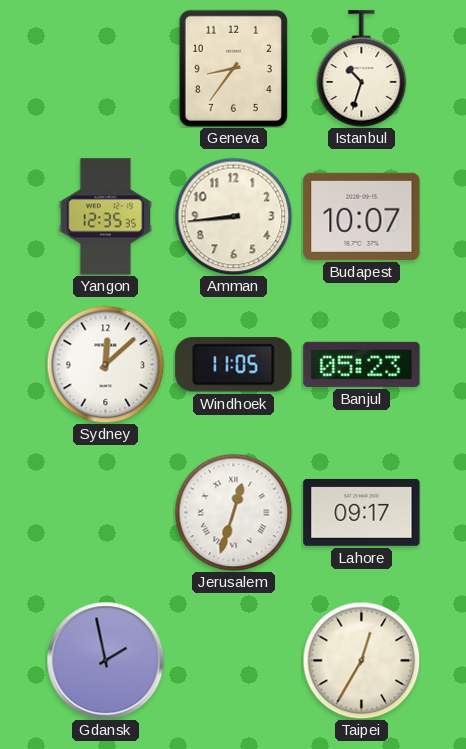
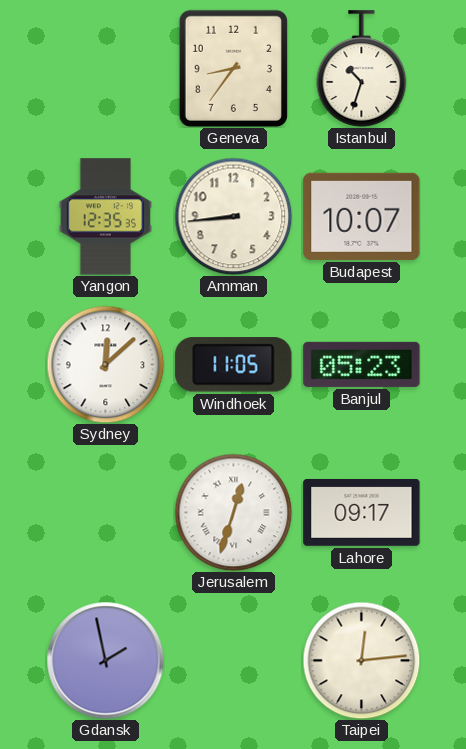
Taipei: 12:35 -> 12:14 (361, 660)
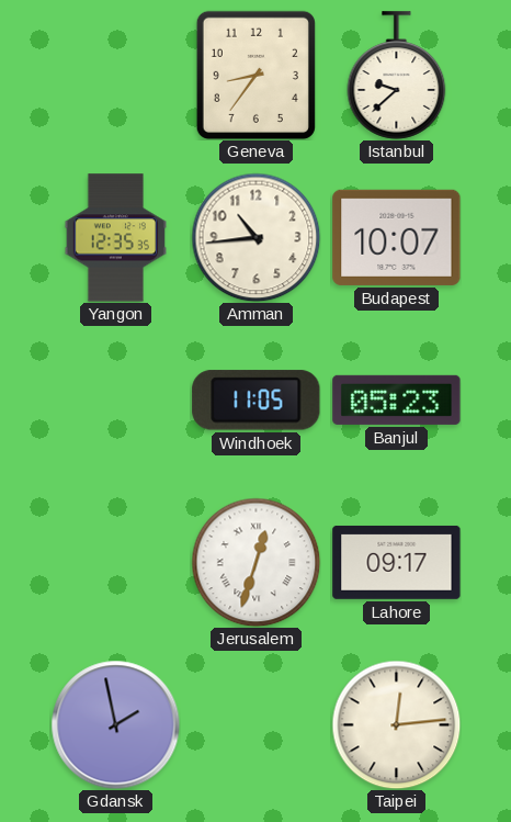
Istanbul: 10:33 -> 9:38 (397, 76)
Amman: 8:44 -> 10:44 (256, 237)
Sydney: 12:08 -> none (105, 364)
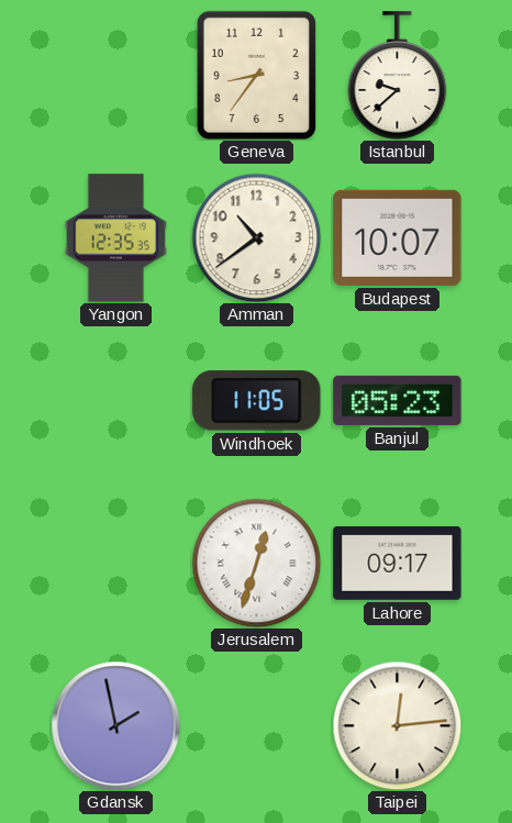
Amman: 10:44 -> 10:39 (256, 237)
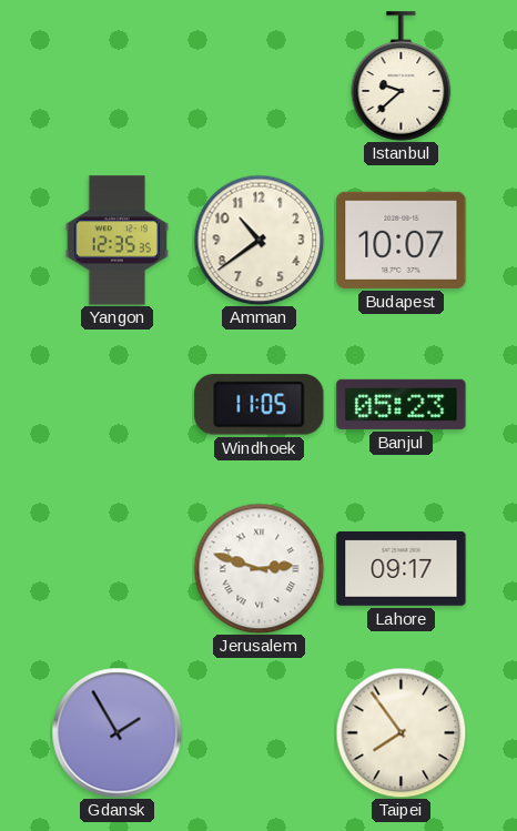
Geneva: 8:36 -> none (256, 75)
Jerusalem: 12:33 -> 2:48 (258, 568)
Gdansk: 1:58 -> 1:55 (116, 732)
Taipei: 12:14 -> 7:54 (401, 732)
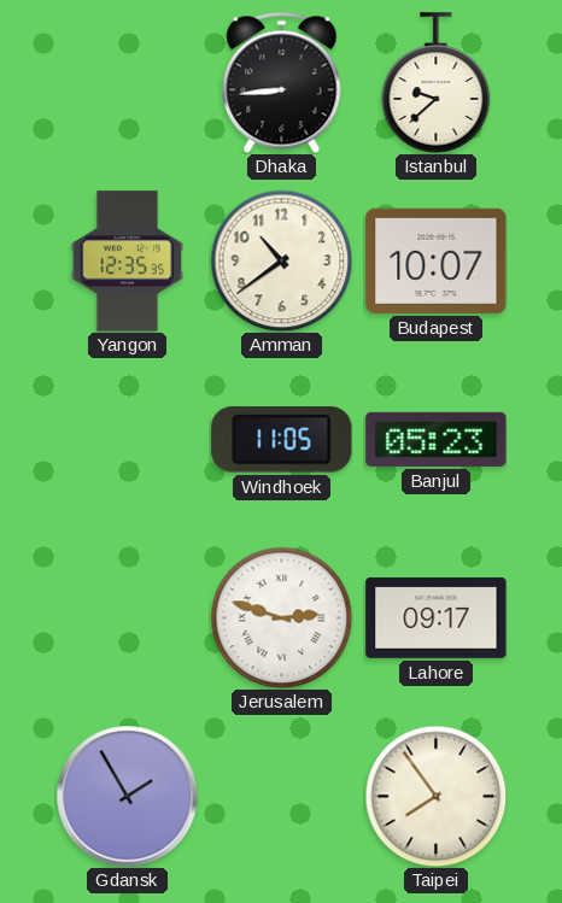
Dhaka: none -> 8:44 (282, 82)
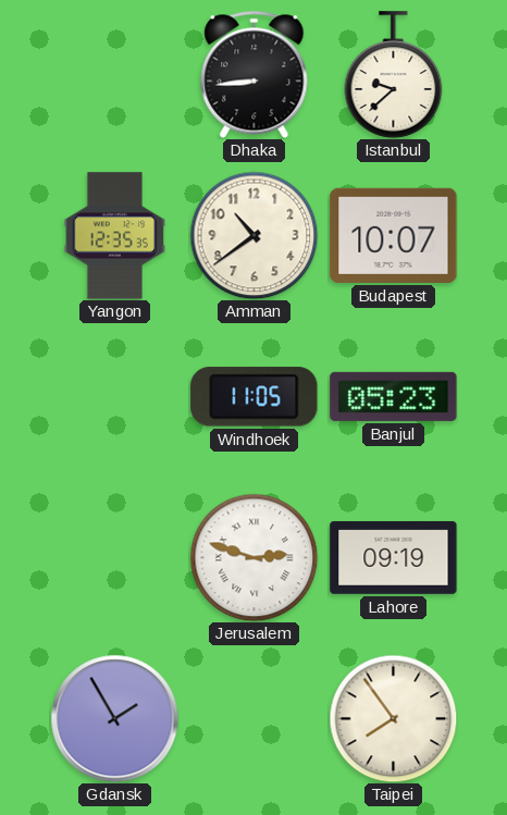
Lahore: 09:17 -> 09:19 (394, 557)
